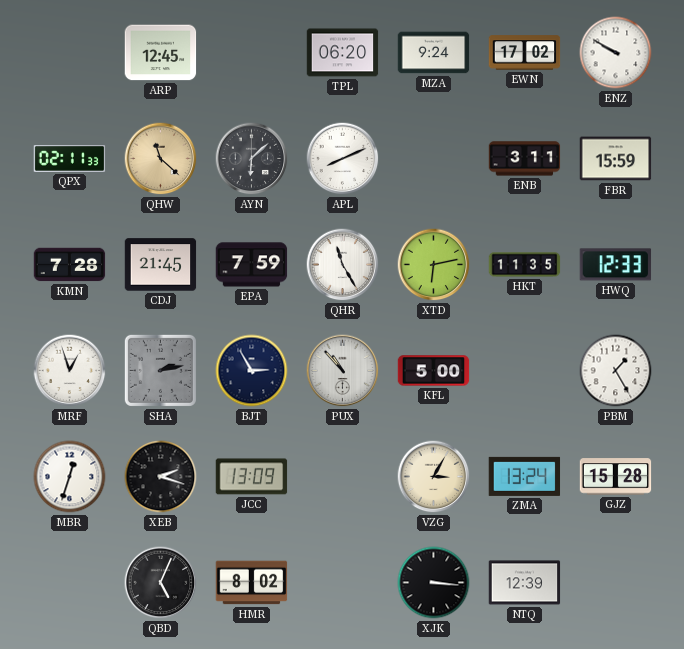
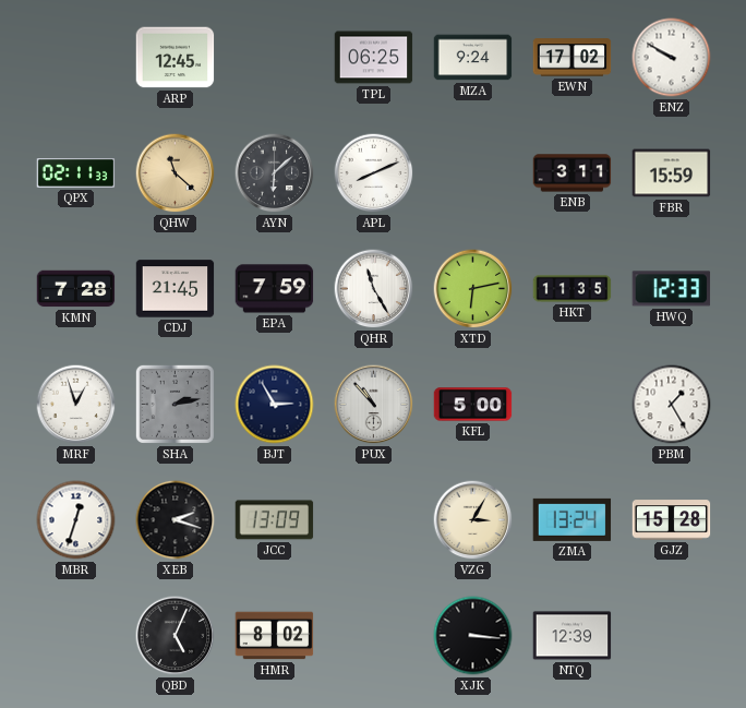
TPL: 06:20 -> 06:25 (374, 58)
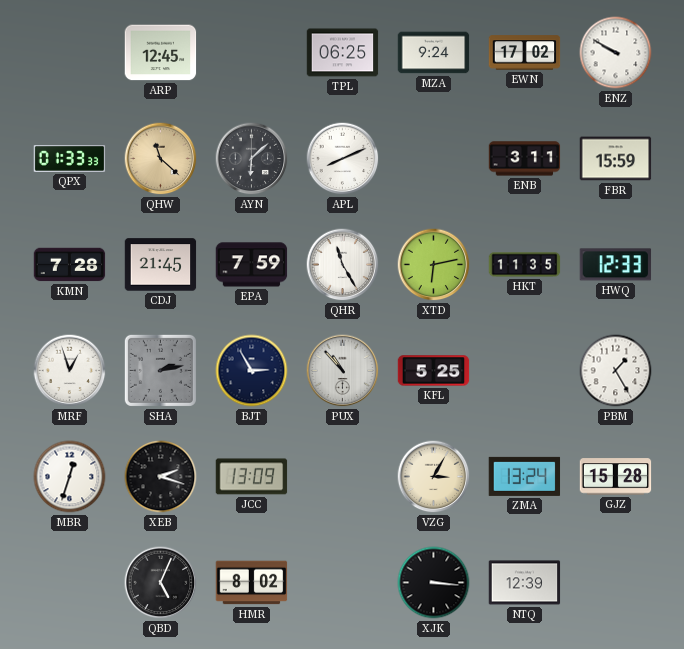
QPX: 02:11 -> 01:33 (70, 159)
KFL: 5:00 -> 5:25 (434, 371)
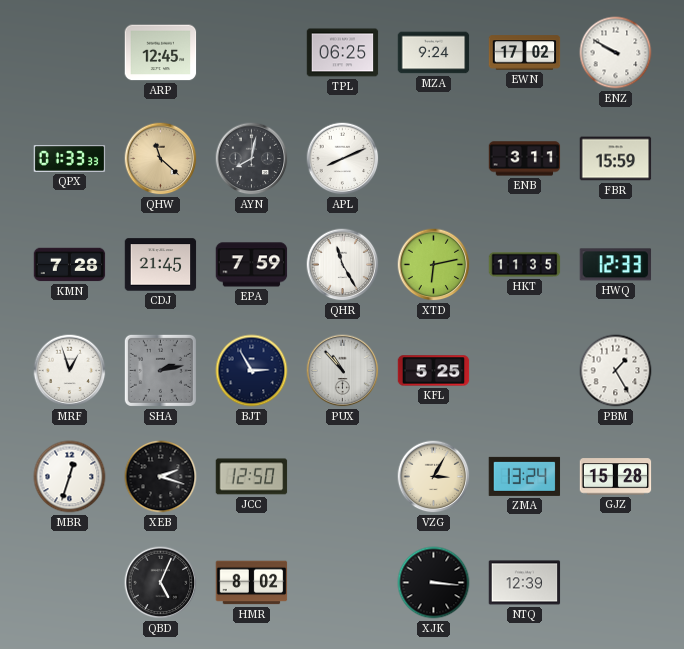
AYN: 6:08 -> 8:02 (252, 159)
JCC: 13:09 -> 12:50 (252, 477)
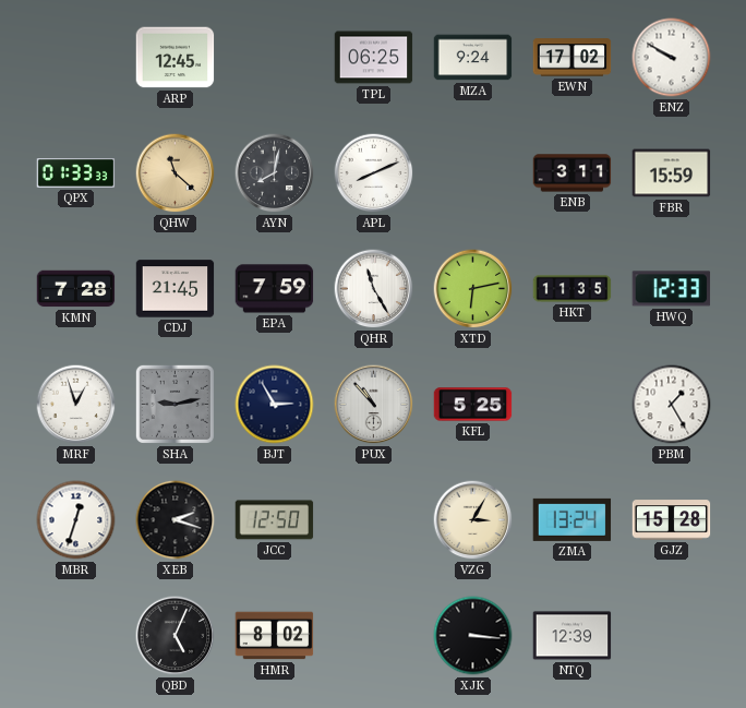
SHA: 2:13 -> 9:13 (175, 404)
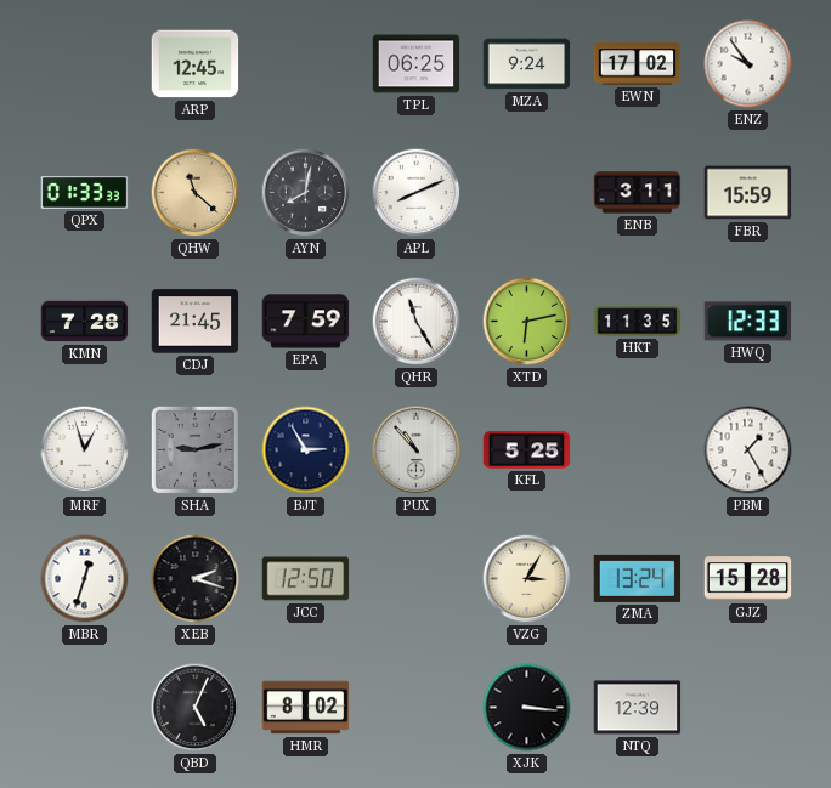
ENZ: 9:50 -> 9:54 (748, 64)
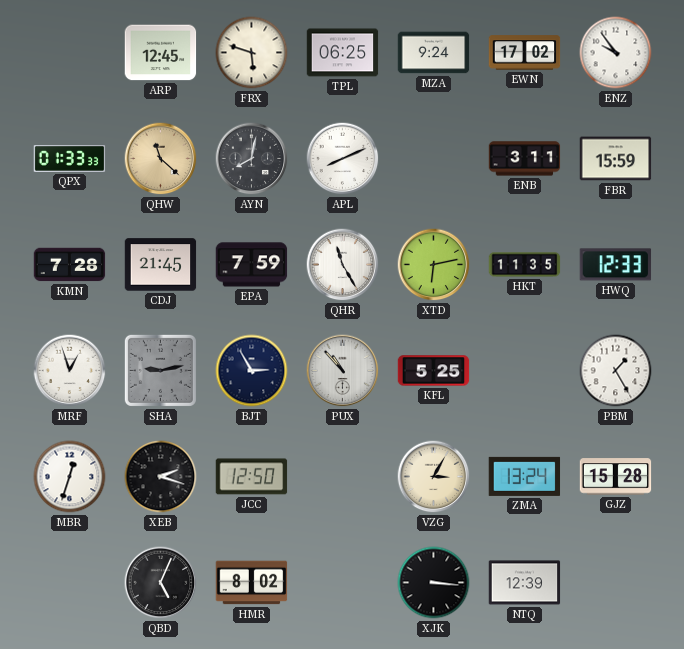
FRX: none -> 5:48 (252, 53)
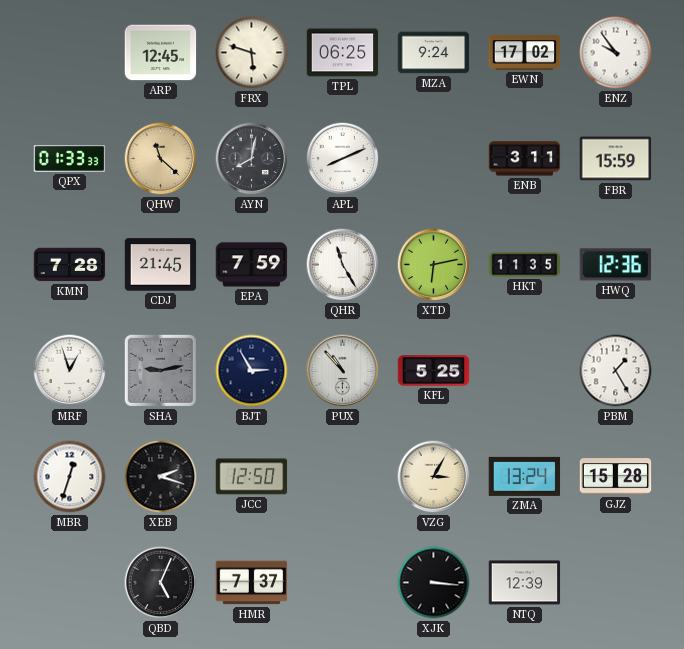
HWQ: 12:33 -> 12:36 (616, 265)
HMR: 8:02 -> 7:37 (252, 583)
